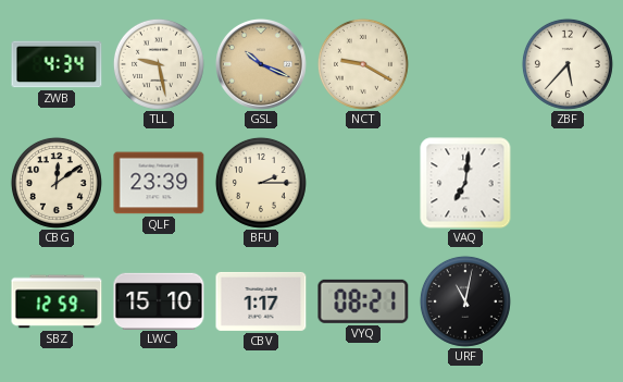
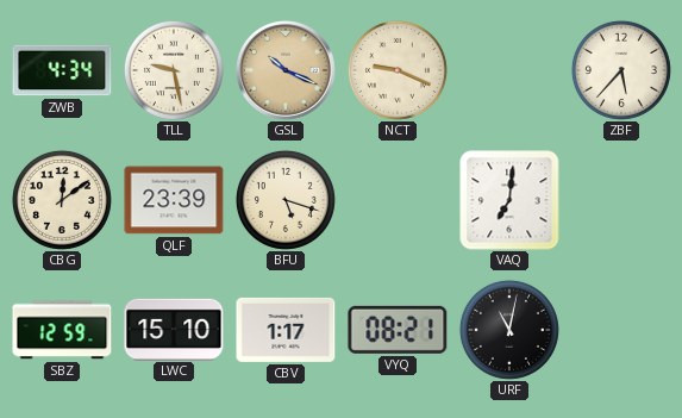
NCT: 9:20 -> 9:19 (398, 70)
BFU: 2:15 -> 5:18 (286, 200)
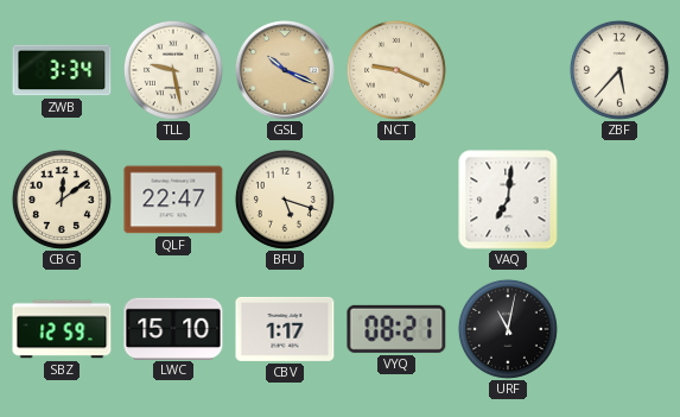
ZWB: 4:34 -> 3:34 (62, 70)
QLF: 23:39 -> 22:47 (173, 200)
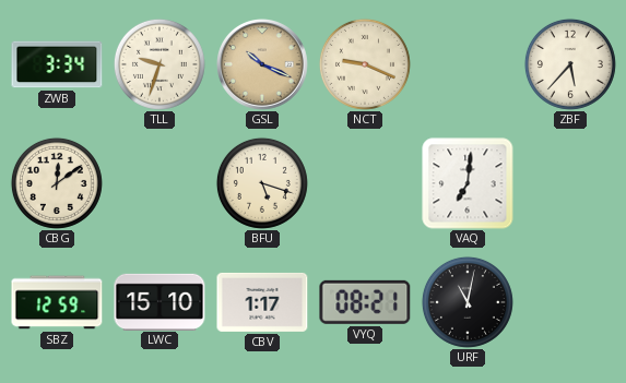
TLL: 9:28 -> 9:33 (160, 64)
QLF: 22:47 -> none (173, 200)
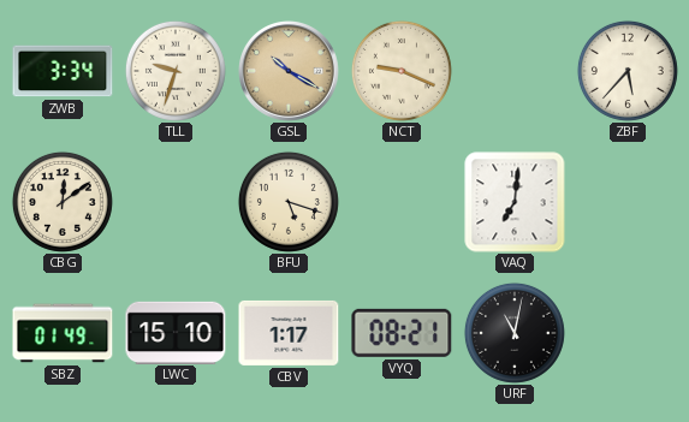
GSL: 10:19 -> 10:20 (290, 72)
SBZ: 12:59 -> 01:49 (63, 333)
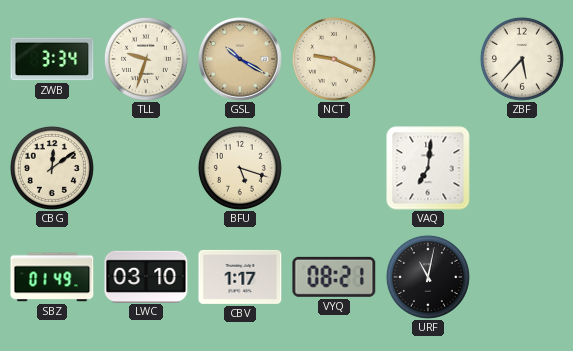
LWC: 15:10 -> 03:10 (146, 276)
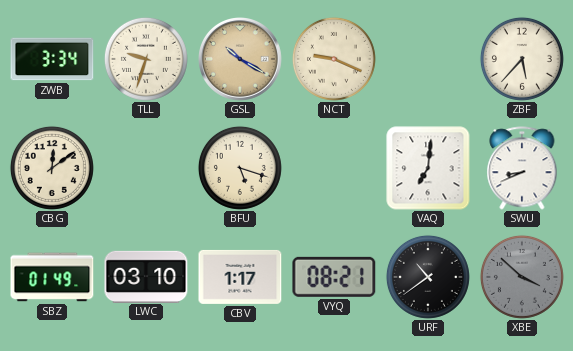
SWU: none -> 8:41 (522, 168)
URF: 11:02 -> 10:39 (428, 277)
XBE: none -> 3:52 (522, 277)
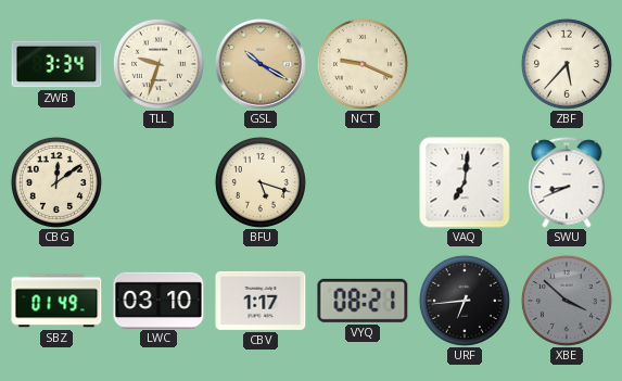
URF: 10:39 -> 6:44 (465, 301)
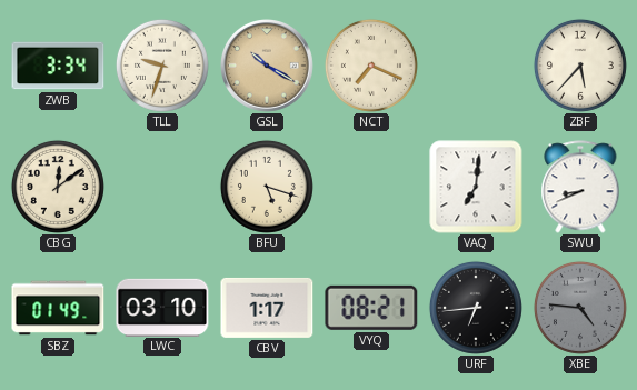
NCT: 9:19 -> 7:19 (371, 66)
XBE: 3:52 -> 4:46 (580, 308)
